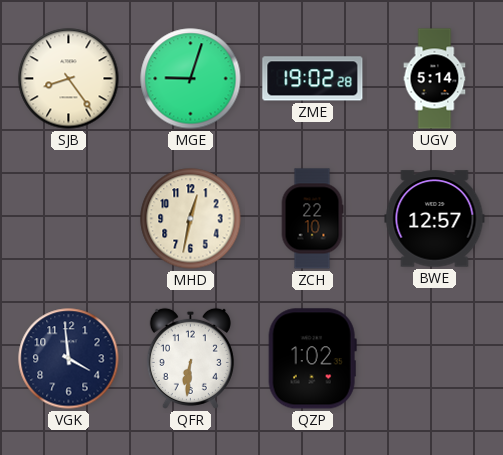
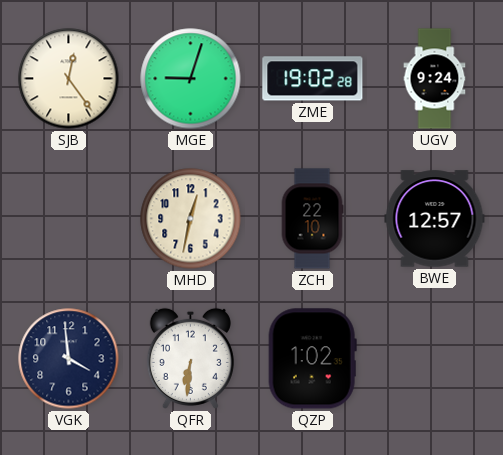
SJB: 8:24 -> 12:24 (69, 79)
UGV: 5:14 -> 9:24 (435, 79)
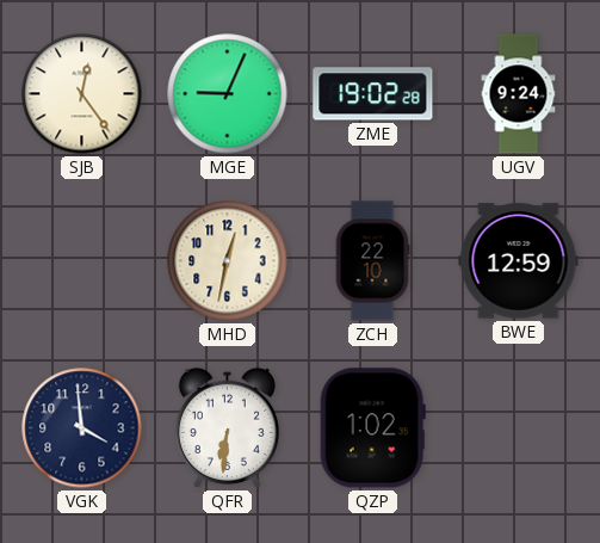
MGE: 9:03 -> 9:04 (228, 94)
BWE: 12:57 -> 12:59 (519, 261)
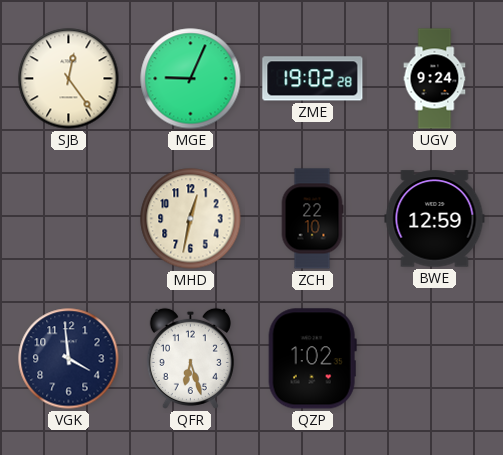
QFR: 6:31 -> 6:27 (190, 358)
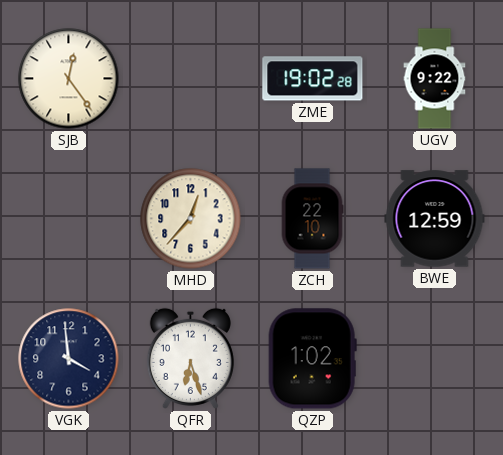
MGE: 9:04 -> none (191, 79)
UGV: 9:24 -> 9:22 (435, 79)
MHD: 12:32 -> 12:37 (191, 219)
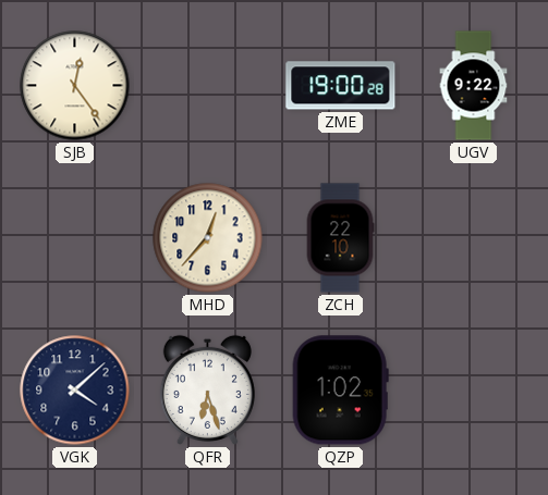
ZME: 19:02 -> 19:00 (341, 86)
BWE: 12:59 -> none (435, 219)
VGK: 3:59 -> 4:08 (75, 391)
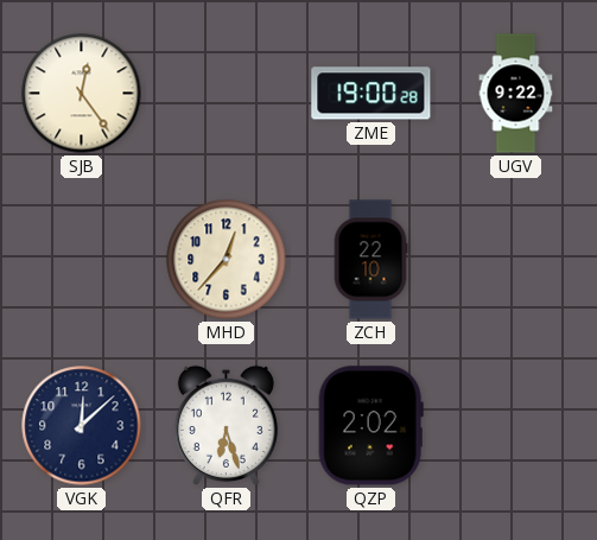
VGK: 4:08 -> 12:08 (82, 426)
QZP: 1:02 -> 2:02 (370, 426)
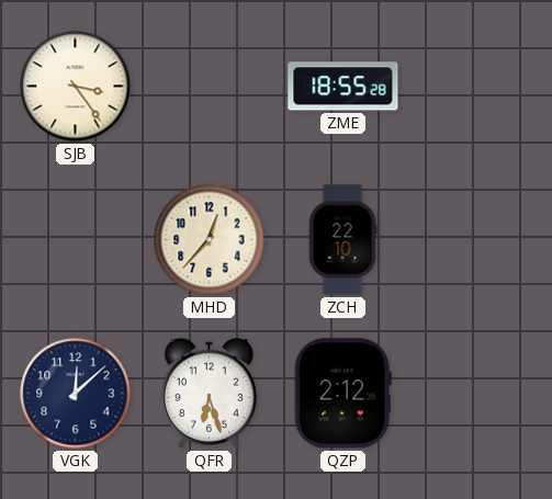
SJB: 12:24 -> 3:24 (76, 87)
ZME: 19:00 -> 18:55 (343, 87)
UGV: 9:22 -> none (516, 94)
QZP: 2:02 -> 2:12 (342, 394)
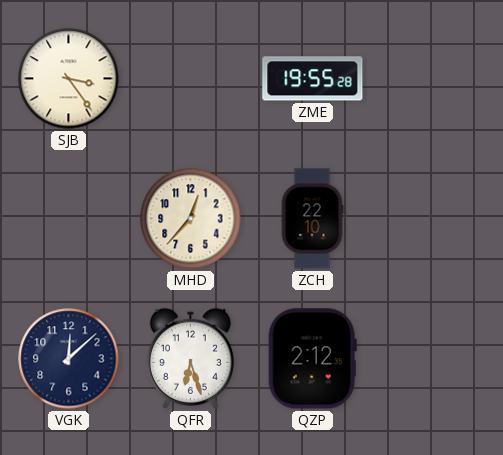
ZME: 18:55 -> 19:55 (313, 79)
